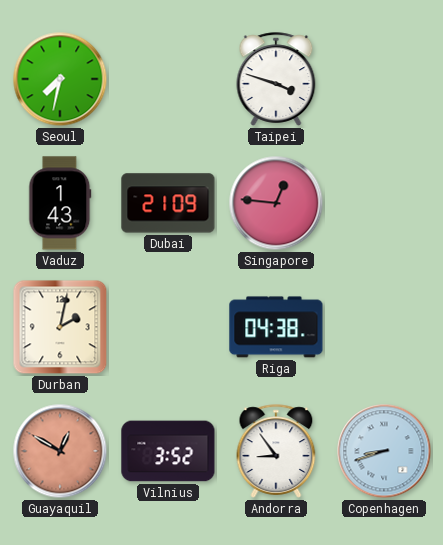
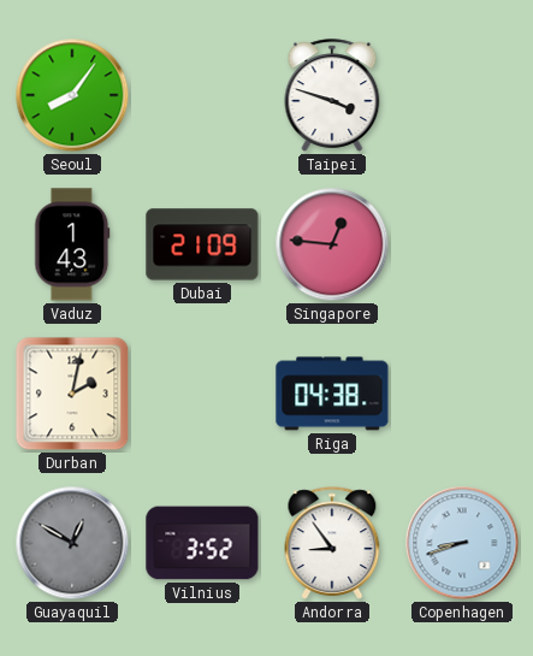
Seoul: 7:32 -> 8:06 (72, 95)
Guayaquil dial: salmon -> grey (72, 543)
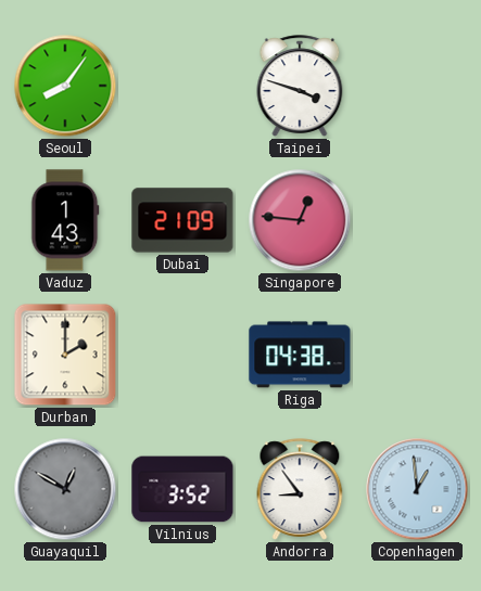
Durban: 2:02 -> 2:00 (65, 355)
Copenhagen: 8:42 -> 12:59 (417, 489)
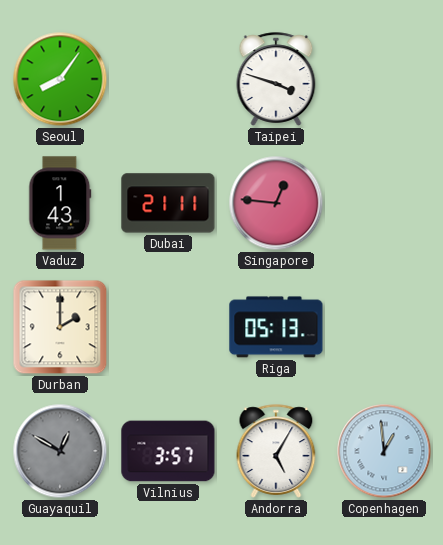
Dubai: 21:09 -> 21:11 (168, 203)
Riga: 04:38 -> 05:13 (276, 327)
Vilnius: 3:52 -> 3:57 (168, 451)
Andorra: 8:54 -> 5:05 (276, 451)
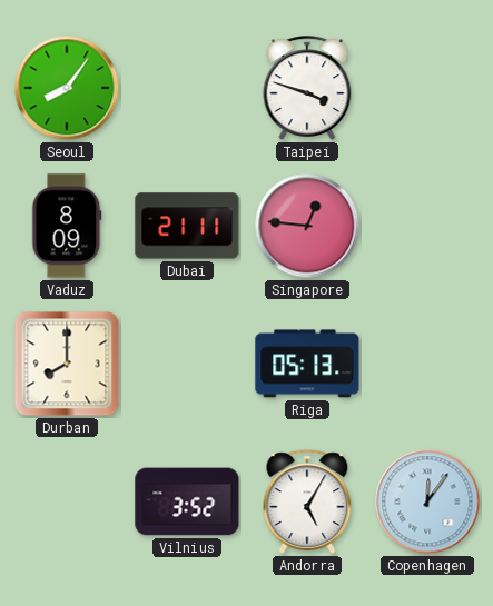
Vaduz: 1:43 -> 8:09 (67, 226)
Durban: 2:00 -> 8:00 (67, 364)
Guayaquil: 12:50 -> none (60, 451)
Vilnius: 3:57 -> 3:52 (187, 501)
Copenhagen: 12:59 -> 12:06 (427, 501)
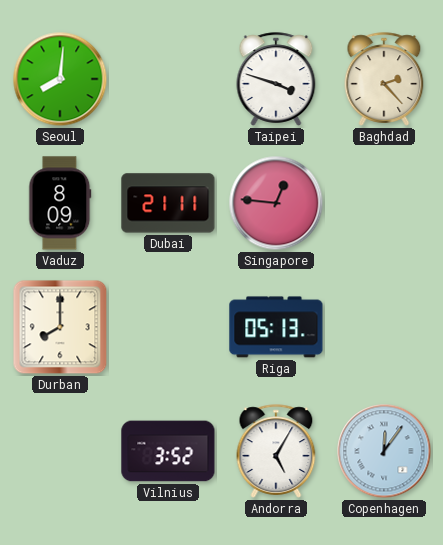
Seoul: 8:06 -> 8:01 (60, 79)
Baghdad: none -> 2:23 (384, 79)
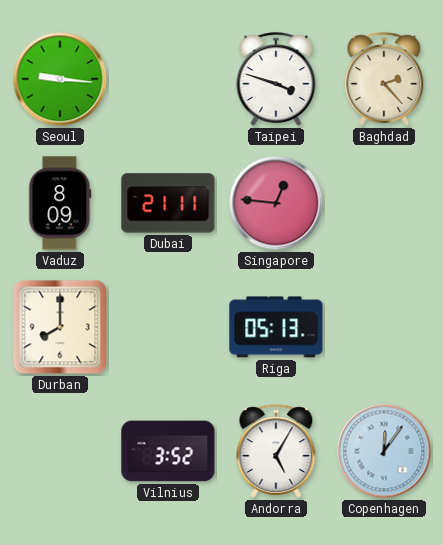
Seoul: 8:01 -> 9:16 (60, 79)
